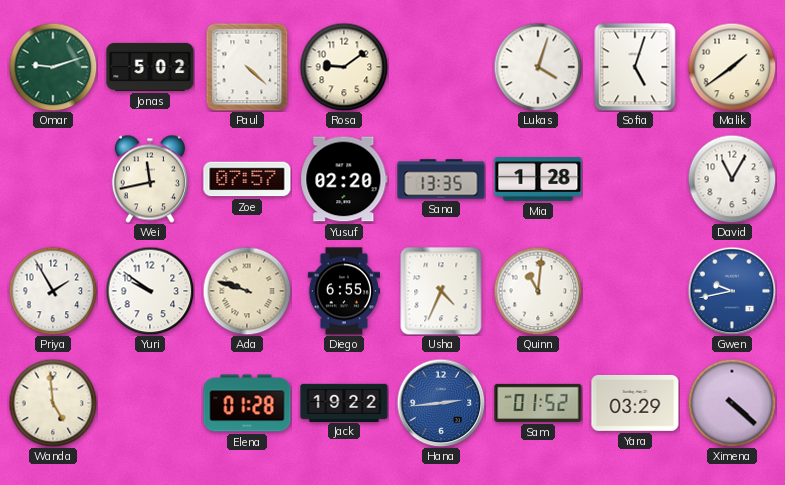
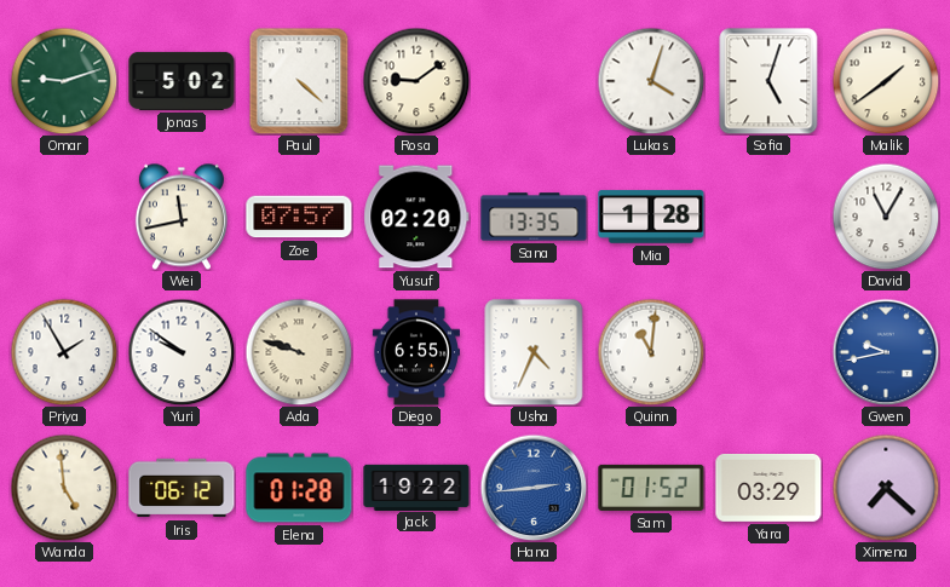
Iris: none -> 06:12 (182, 488)
Ximena: 4:22 -> 7:22 (886, 488)
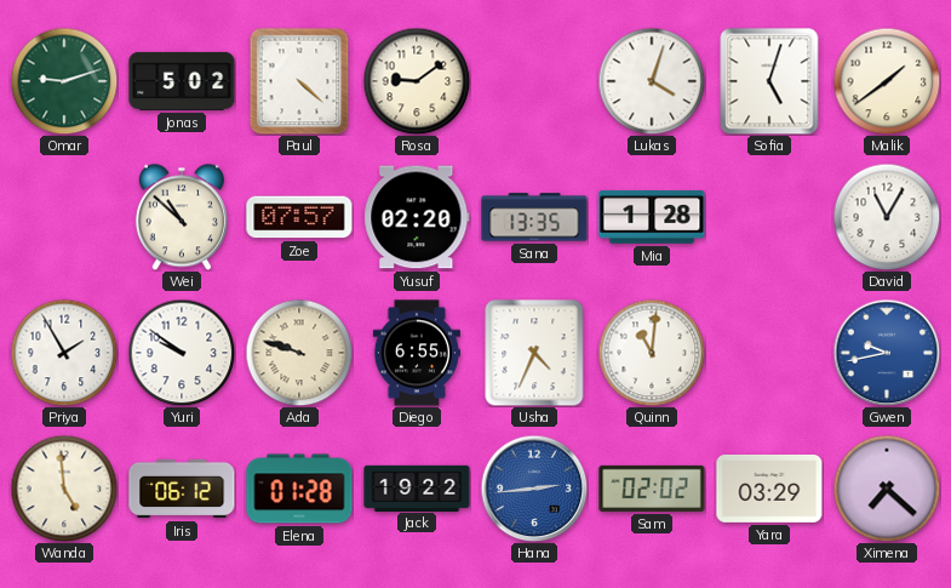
Wei: 11:43 -> 10:52 (182, 217)
Sam: 01:52 -> 02:02 (652, 489)
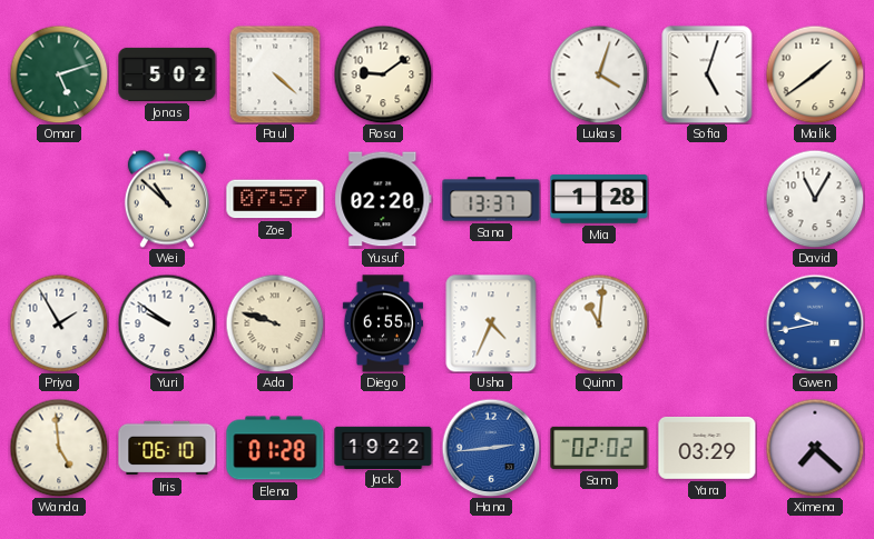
Omar: 9:12 -> 5:12 (59, 74)
Sana: 13:35 -> 13:37 (491, 199)
Iris: 06:12 -> 06:10 (167, 448)
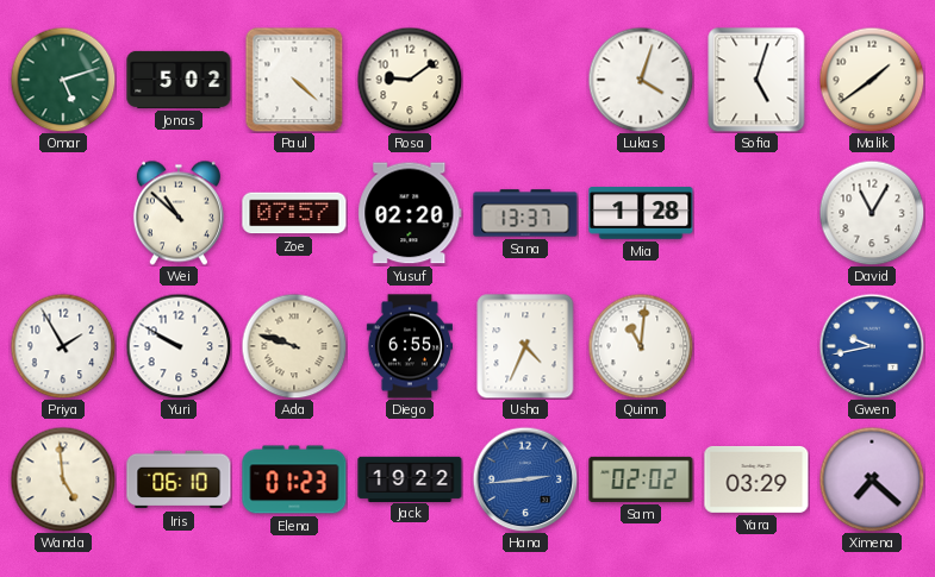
Yuri: 9:51 -> 9:50 (179, 346)
Elena: 01:28 -> 01:23 (294, 479)
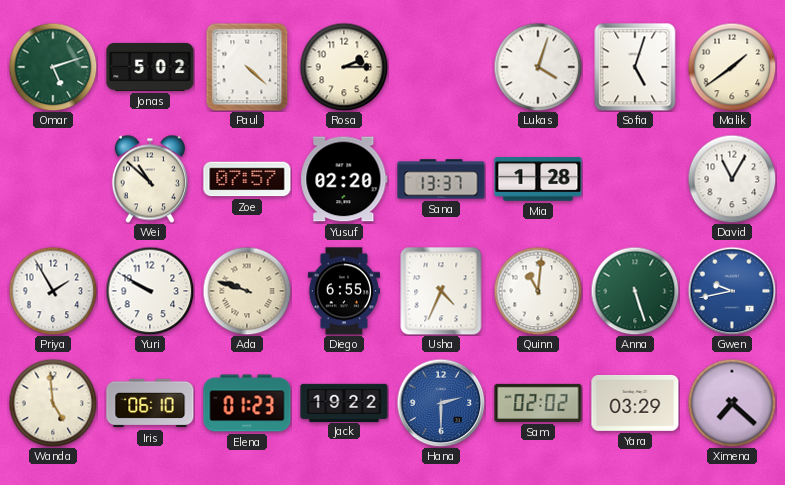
Rosa: 9:09 -> 2:15 (344, 67)
Anna: none -> 5:27 (635, 291)
Hana: 2:44 -> 2:30 (441, 403)
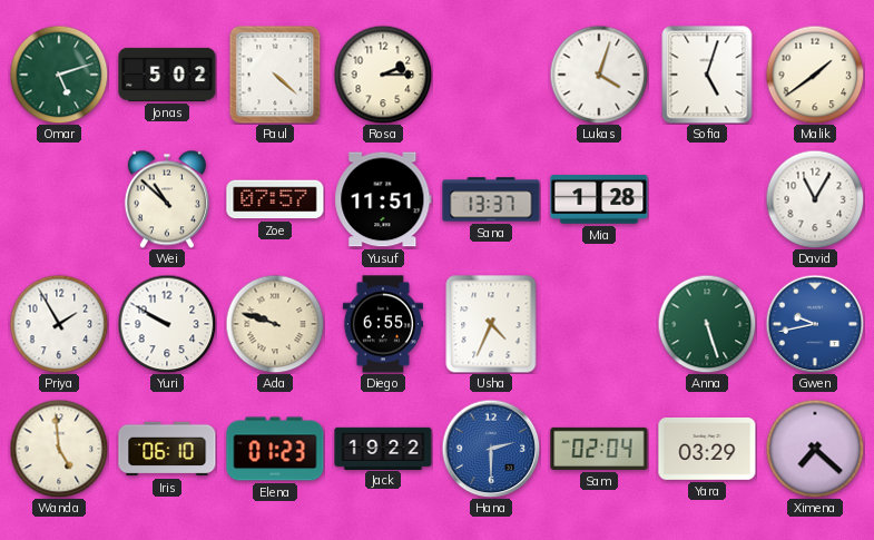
Yusuf: 02:20 -> 11:51 (383, 199)
Quinn: 11:01 -> none (538, 291)
Sam: 02:02 -> 02:04 (599, 449)
